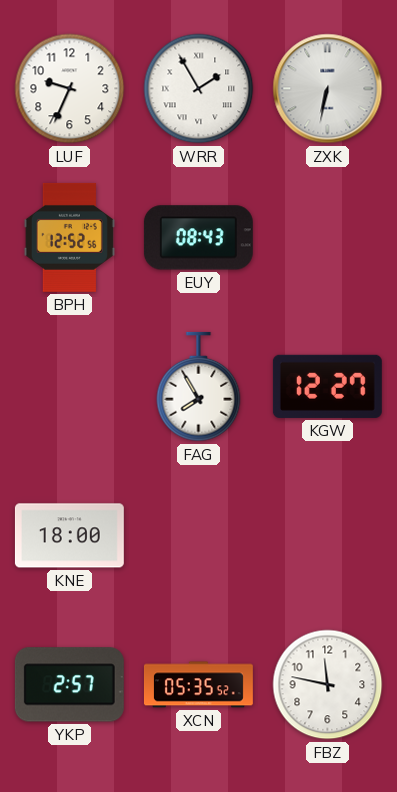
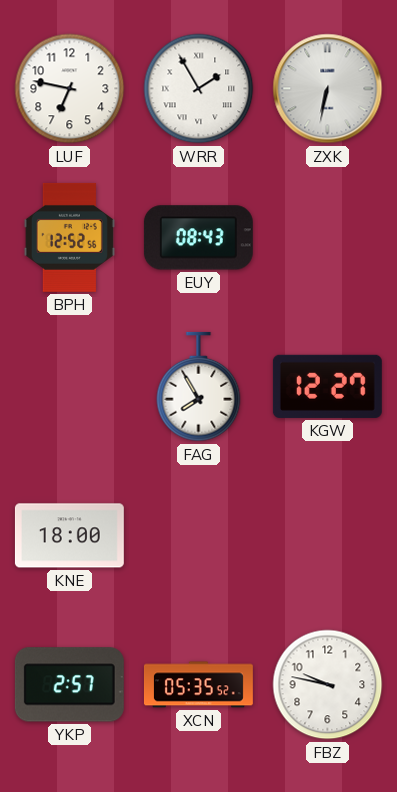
LUF: 9:34 -> 6:47 (70, 89)
FBZ: 11:47 -> 9:47 (328, 685)
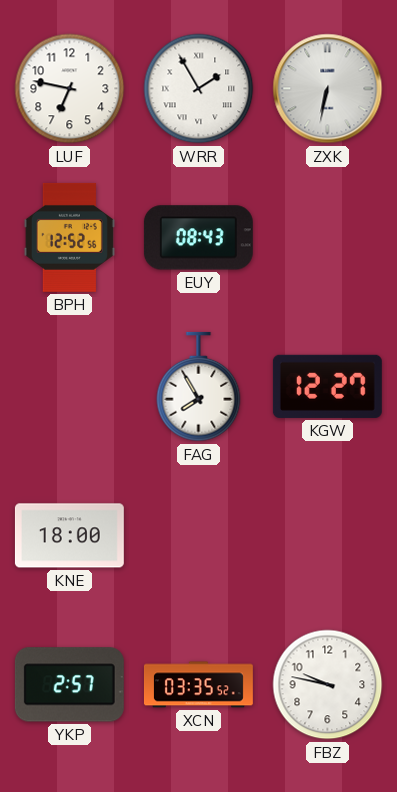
XCN: 05:35 -> 03:35 (198, 685)
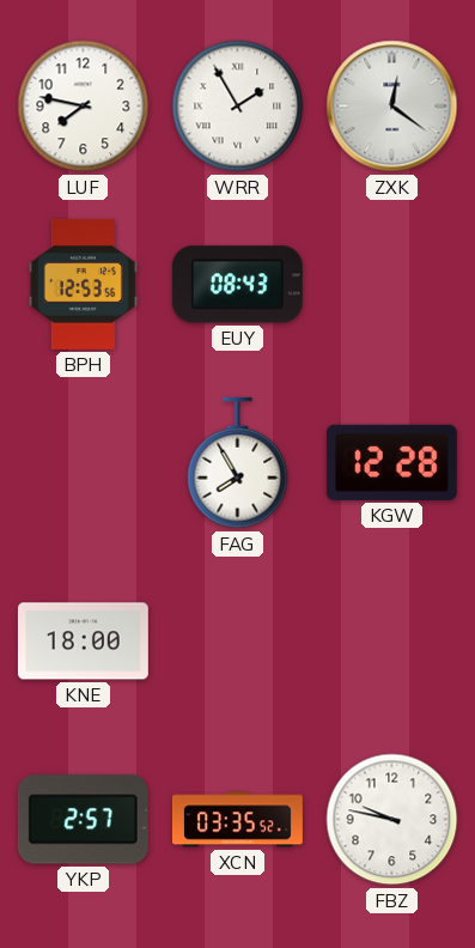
LUF: 6:47 -> 7:47 (84, 107)
ZXK: 6:32 -> 12:21 (392, 107)
BPH: 12:52 -> 12:53 (83, 284)
KGW: 12:27 -> 12:28 (391, 462)
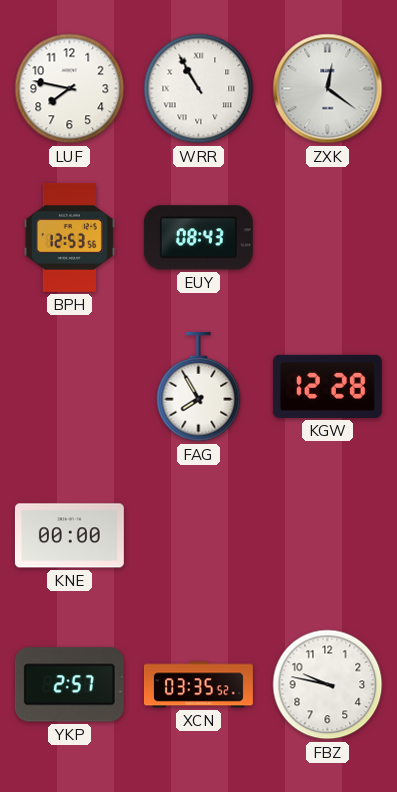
WRR: 1:55 -> 10:55 (199, 89)
KNE: 18:00 -> 00:00 (69, 536)
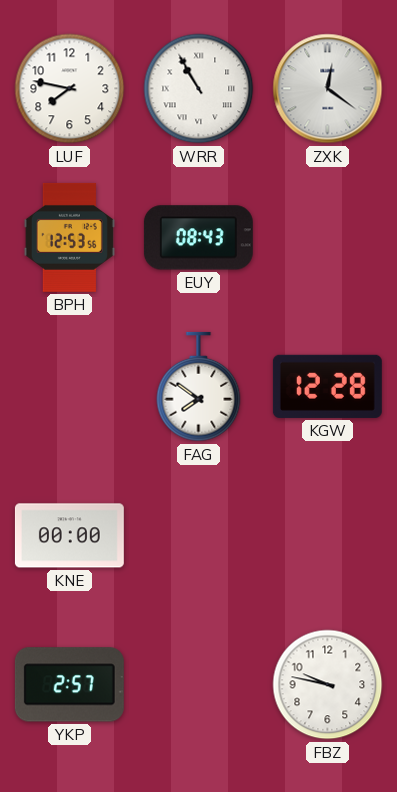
FAG: 7:55 -> 7:51 (199, 387)
XCN: 03:35 -> none (198, 685)
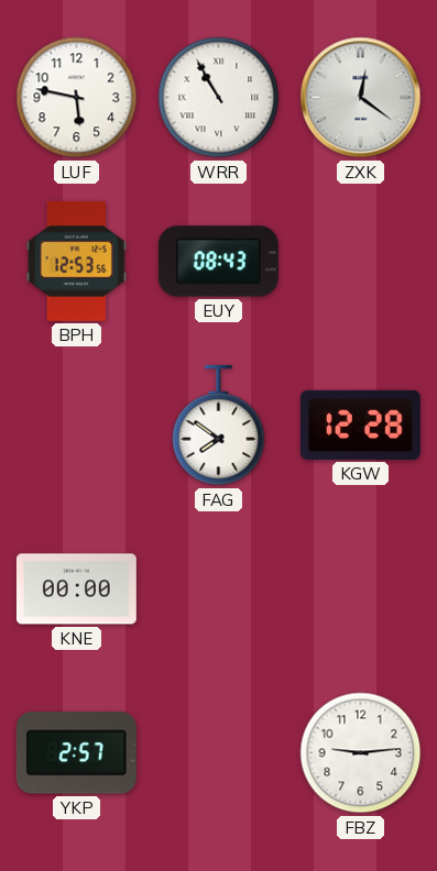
LUF: 7:47 -> 5:47 (77, 98)
FBZ: 9:47 -> 9:14 (361, 753)
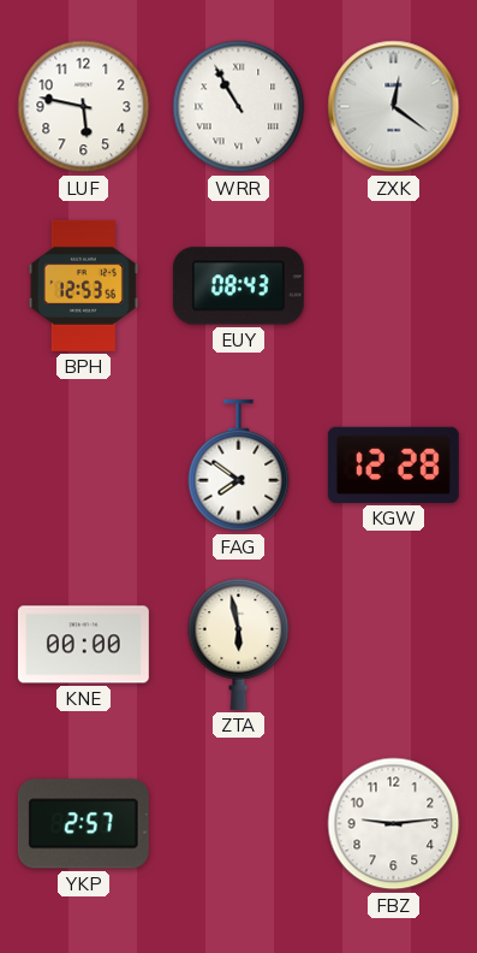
ZTA: none -> 5:58 (239, 644)
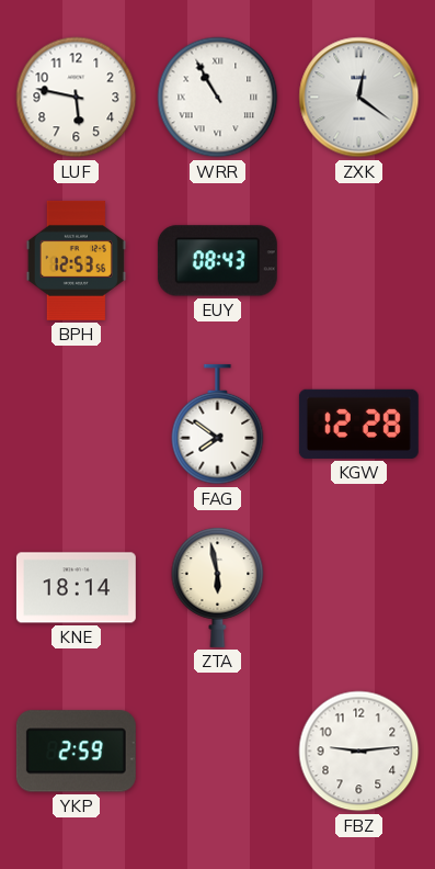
KNE: 00:00 -> 18:14 (76, 588)
YKP: 2:57 -> 2:59 (76, 752)
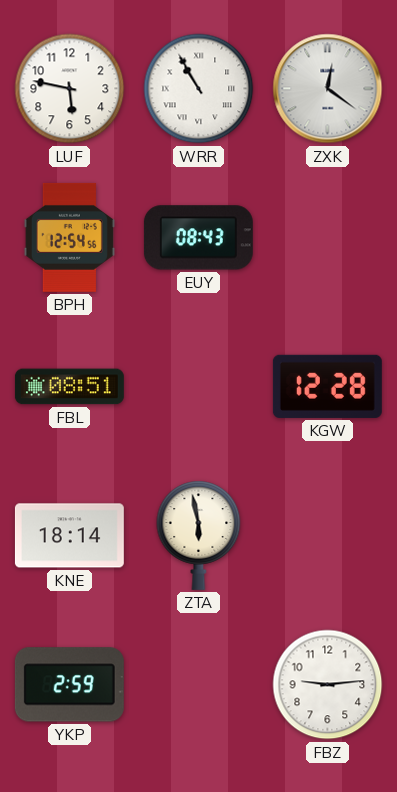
BPH: 12:53 -> 12:54 (69, 237)
FBL: none -> 08:51 (69, 387)
FAG: 7:51 -> none (218, 425)
